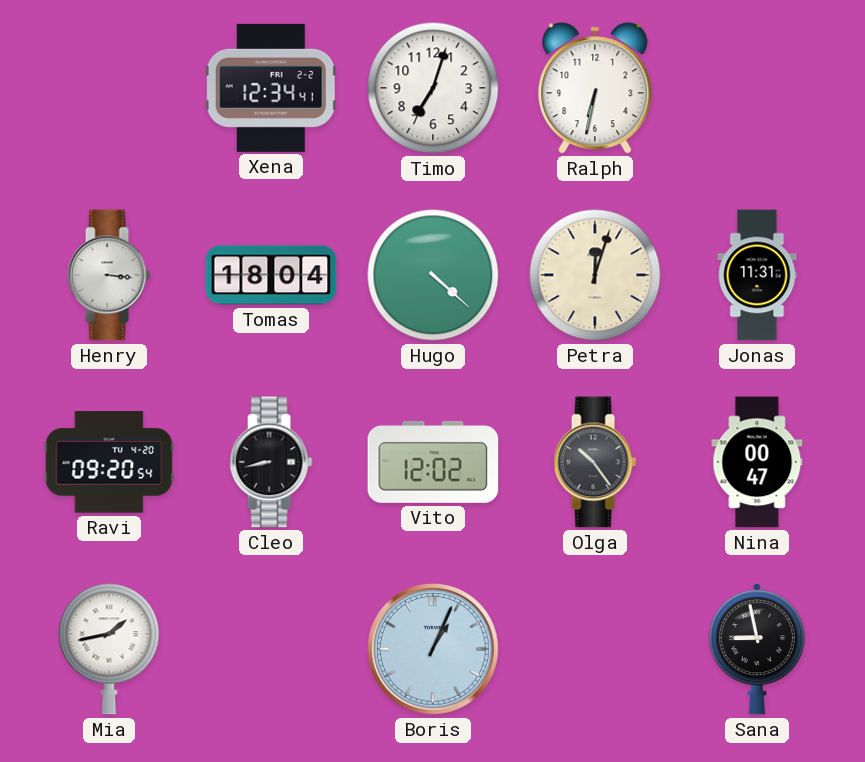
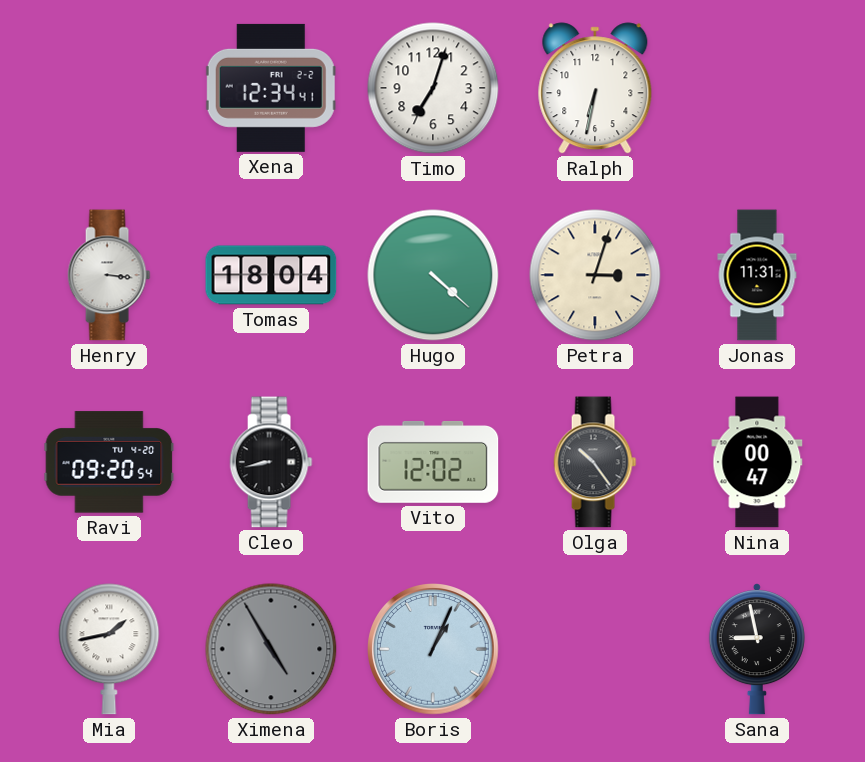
Petra: 12:03 -> 3:03 (595, 275)
Ximena: none -> 4:55 (271, 649)
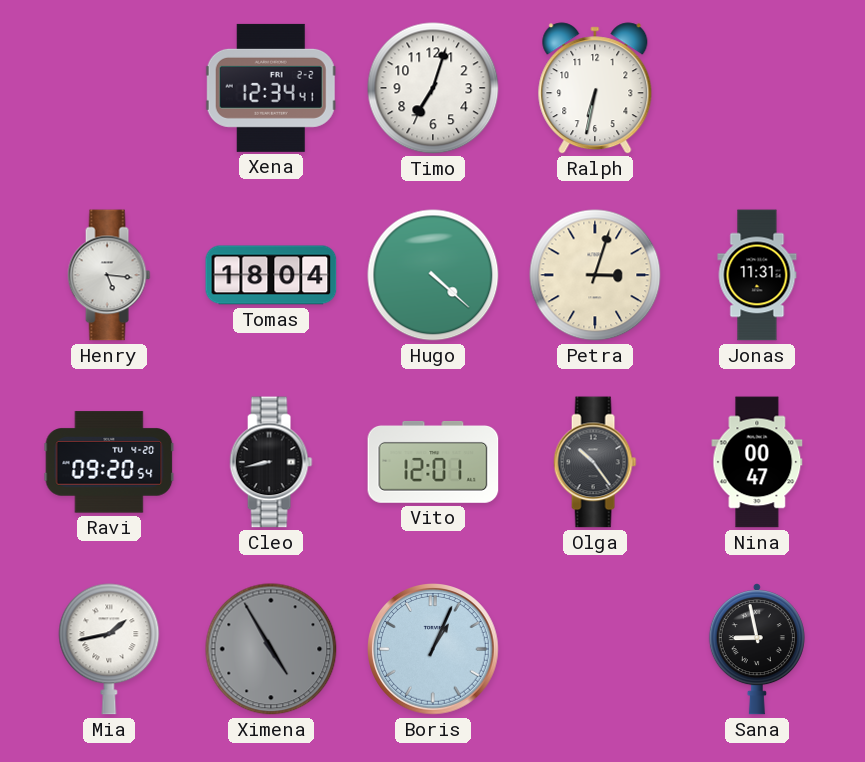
Henry: 3:16 -> 5:16 (109, 275)
Vito: 12:02 -> 12:01 (433, 462)
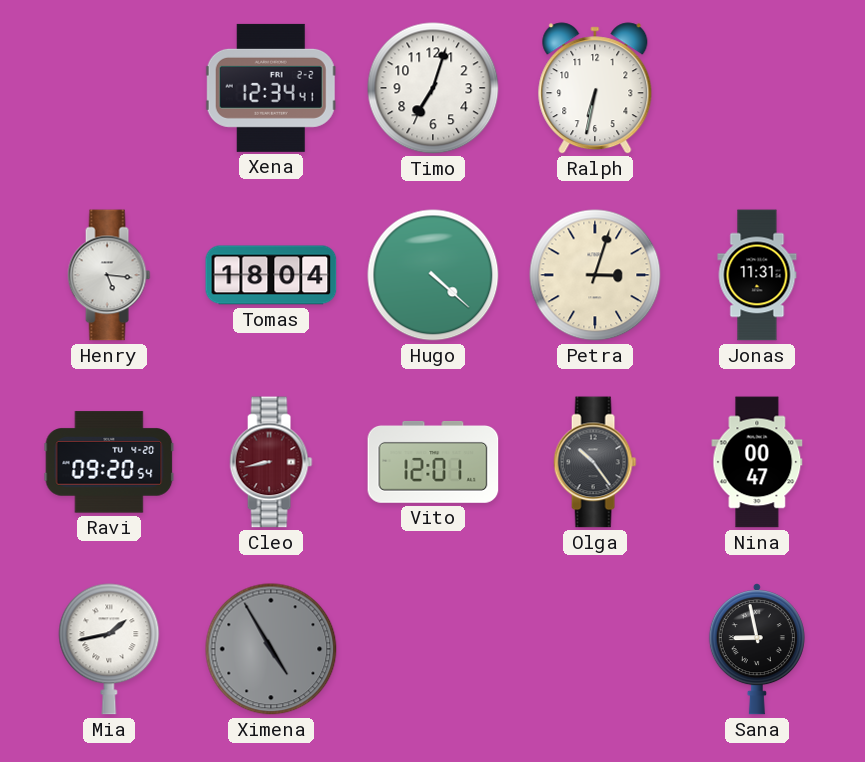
Cleo dial: black -> burgundy (271, 462)
Boris: 1:04 -> none (434, 650)
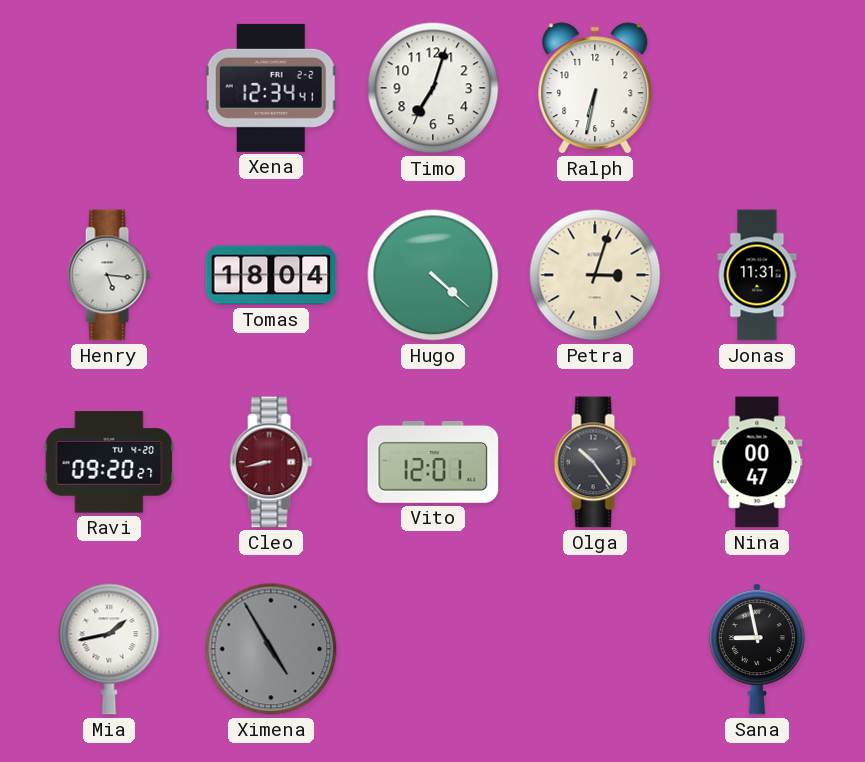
Ravi: 09:20:54 -> 09:20:27 (109, 462)
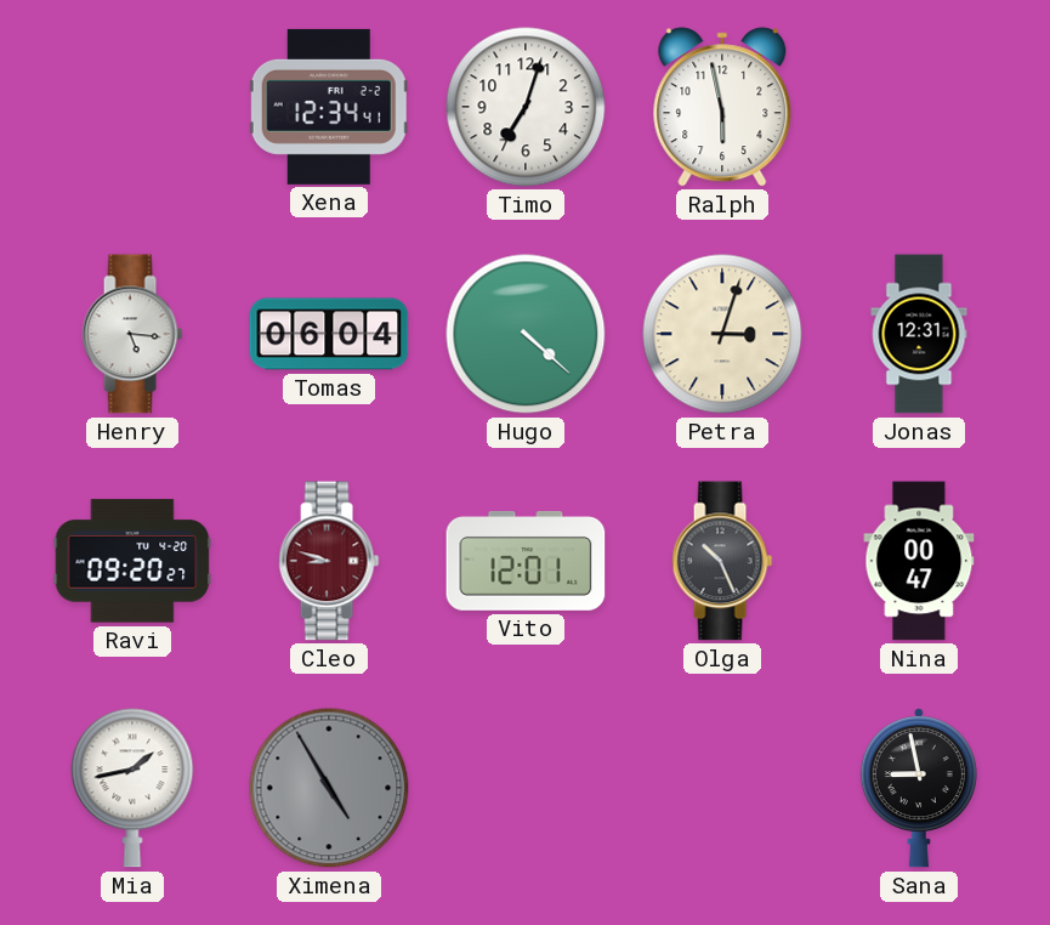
Ralph: 6:32 -> 5:58 (722, 107)
Tomas: 18:04 -> 06:04 (329, 334)
Jonas: 11:31 -> 12:31 (919, 334)
Cleo: 8:43 -> 8:48 (329, 561)
Olga: 10:24 -> 10:26 (722, 561)
